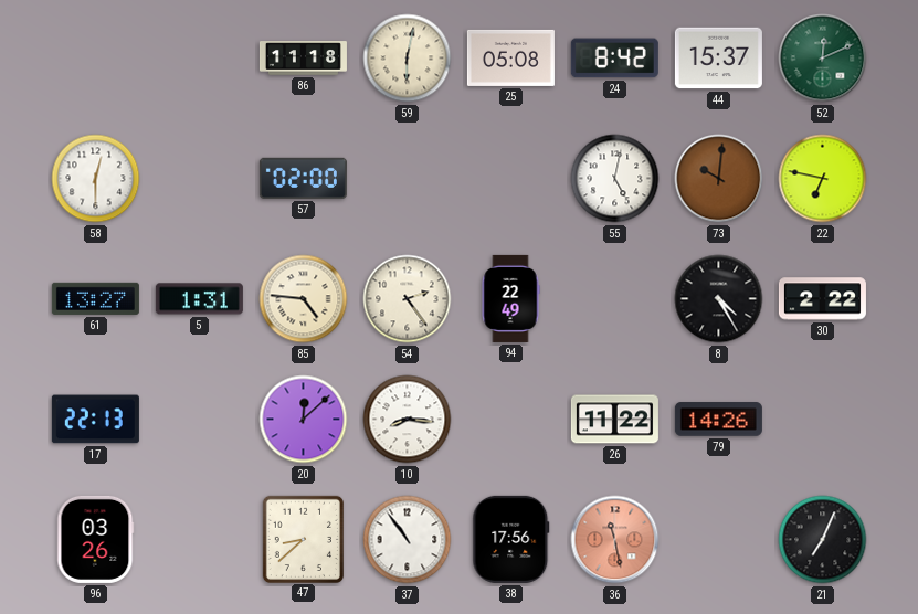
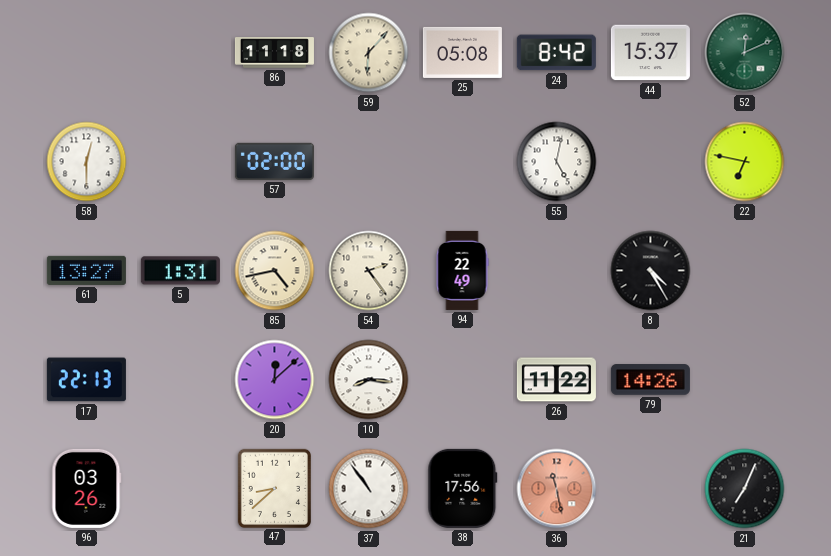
59: 6:02 -> 6:07 (369, 53)
73: 10:01 -> none (719, 179)
85: 4:46 -> 4:43 (275, 271)
30: 2:22 -> none (822, 299)
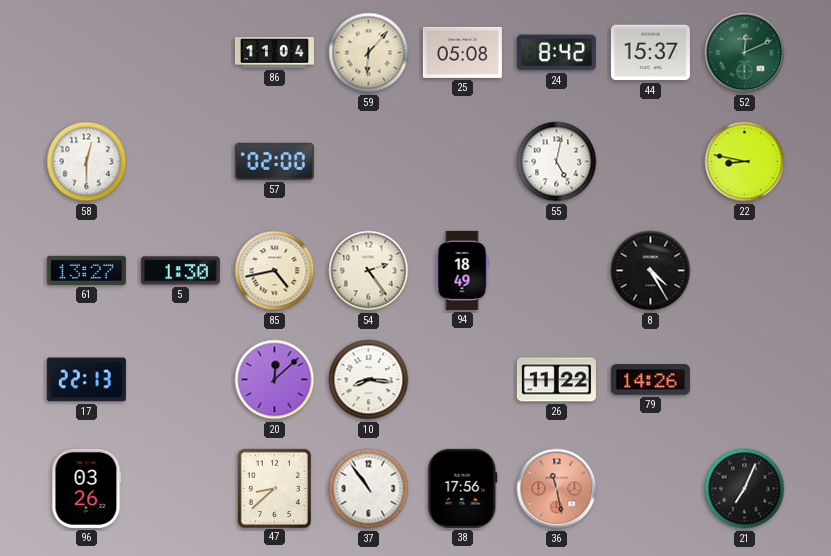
86: 11:18 -> 11:04 (274, 53)
22: 6:47 -> 8:47 (745, 162)
5: 1:31 -> 1:30 (180, 271)
94: 22:49 -> 18:49 (462, 270)
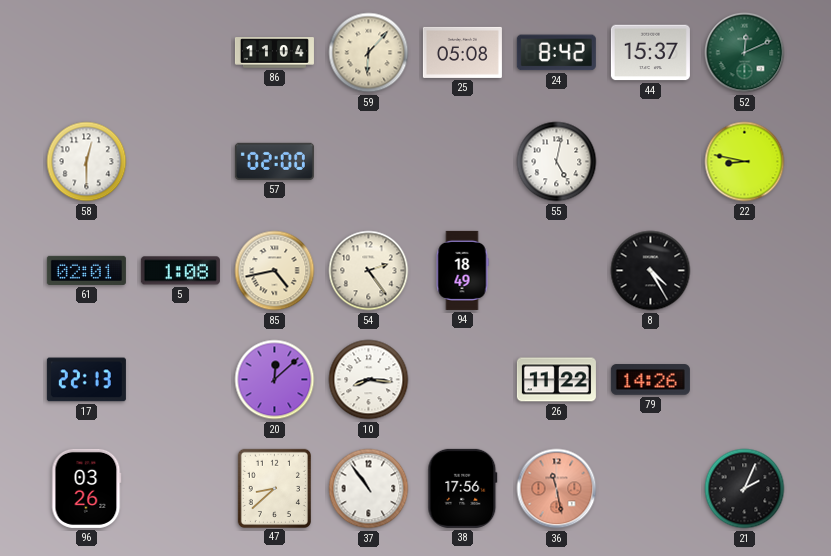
61: 13:27 -> 02:01 (86, 270)
5: 1:30 -> 1:08 (180, 271)
21: 7:04 -> 2:04 (745, 489)
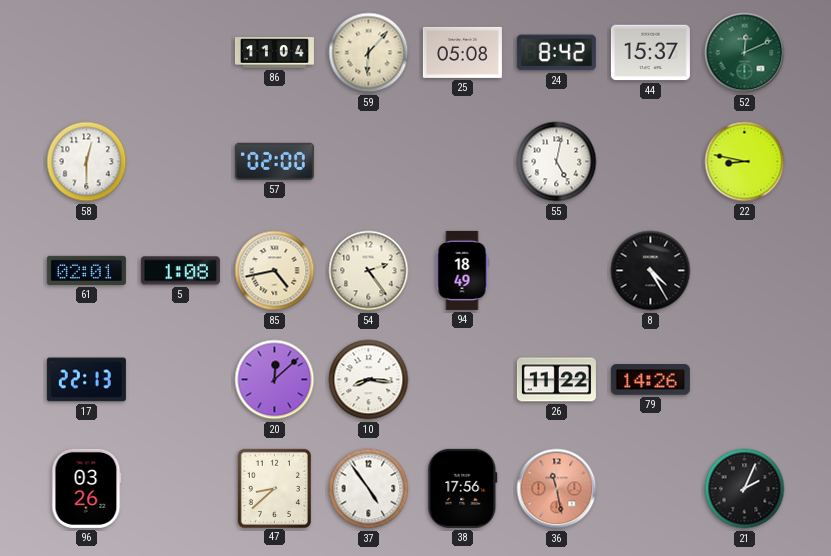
37: 10:54 -> 4:54 (369, 489)
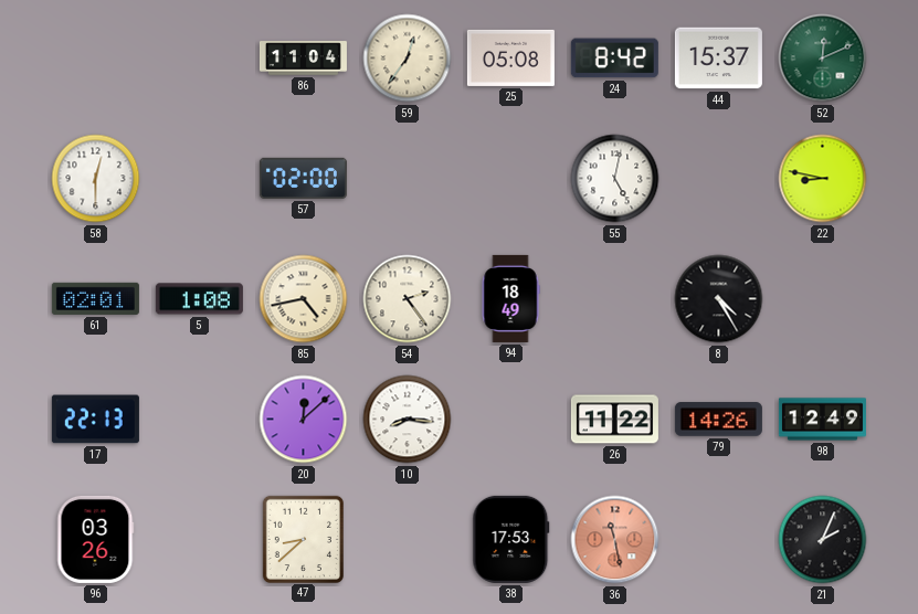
59: 6:07 -> 12:36 (408, 59)
98: none -> 12:49 (822, 420)
37: 4:54 -> none (369, 489)
38: 17:56 -> 17:53 (511, 539)
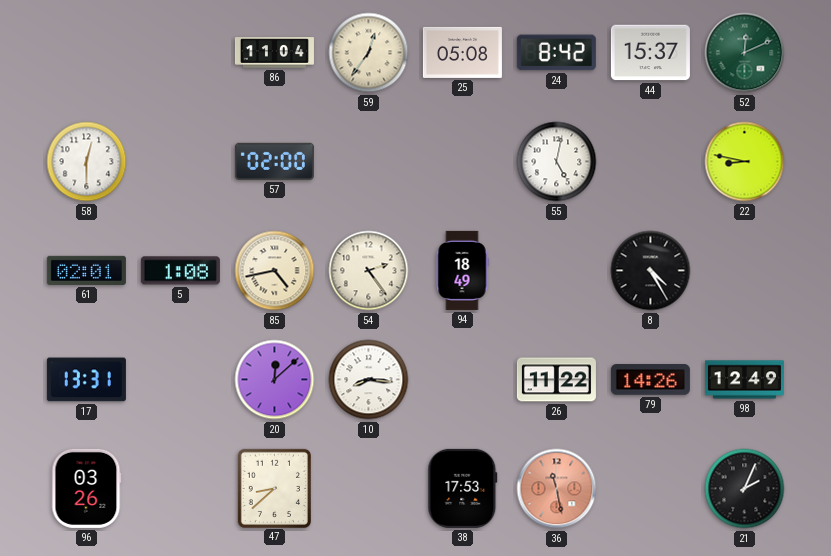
17: 22:13 -> 13:31 (86, 380)
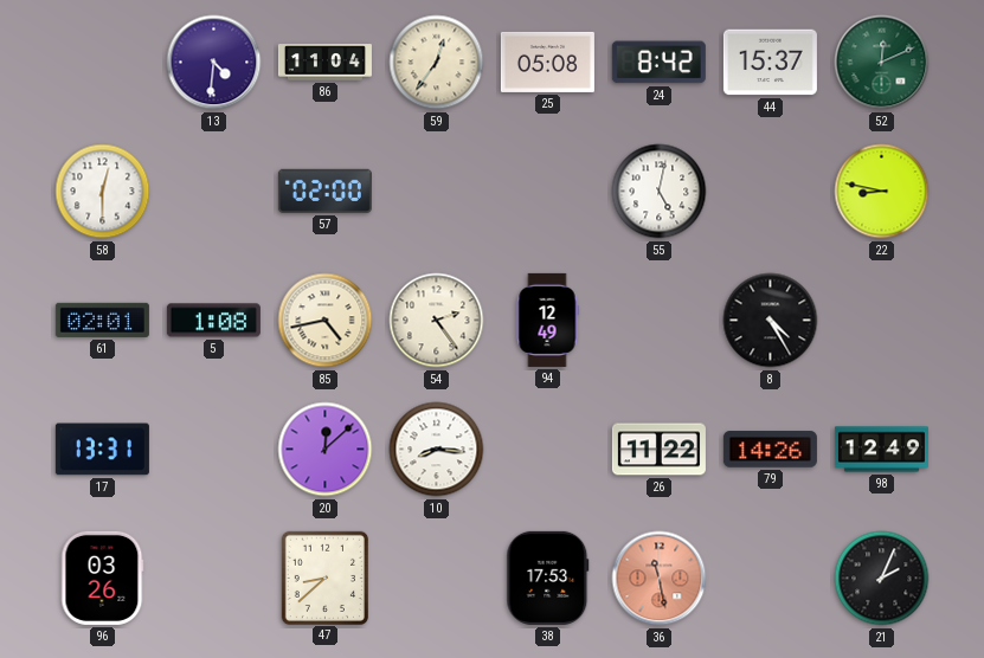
13: none -> 4:31 (214, 63)
94: 18:49 -> 12:49 (547, 320)
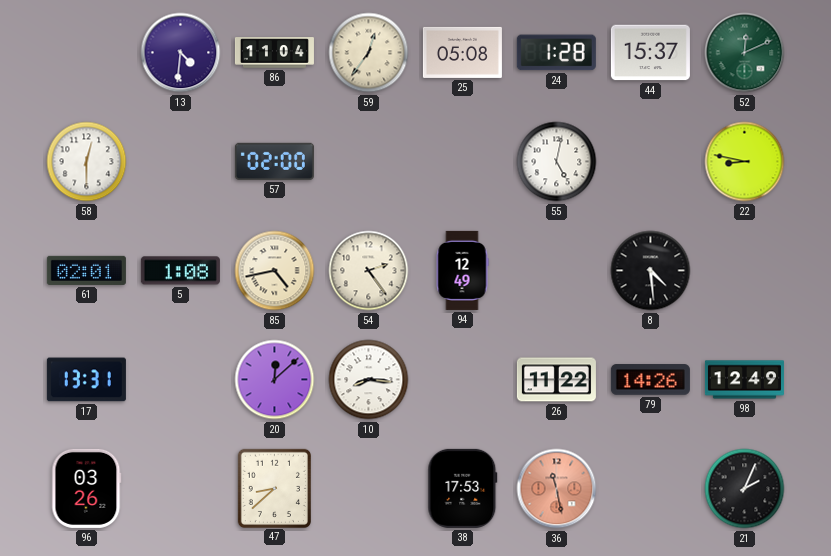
24: 8:42 -> 1:28 (556, 53)
8: 4:25 -> 4:29 (651, 271)
